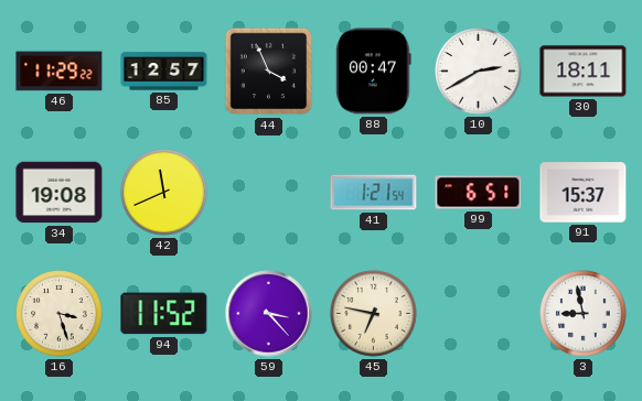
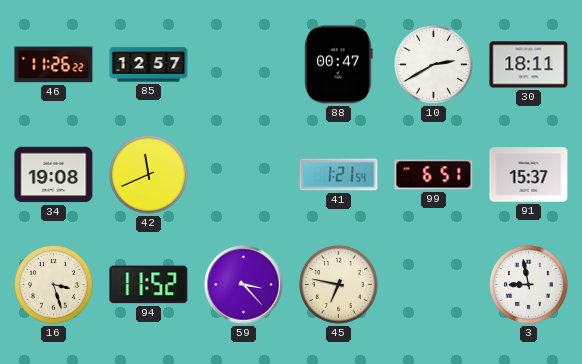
46: 11:29 -> 11:26 (54, 65)
44: 3:56 -> none (269, 72)
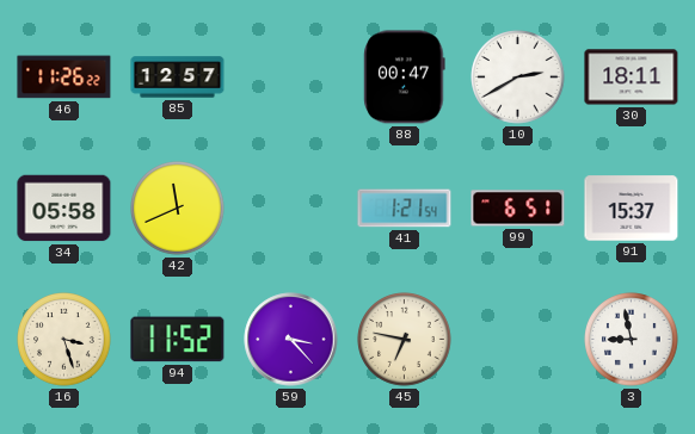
34: 19:08 -> 05:58 (64, 209)
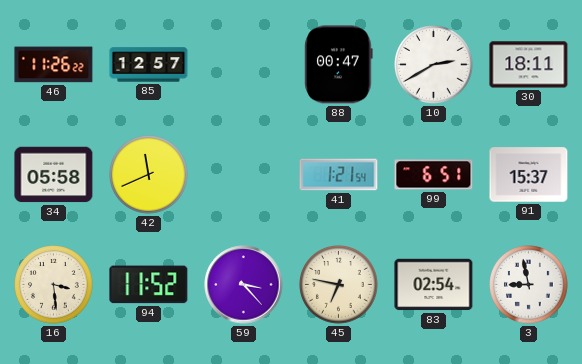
16: 3:27 -> 3:29 (54, 285)
83: none -> 02:54 (434, 285)
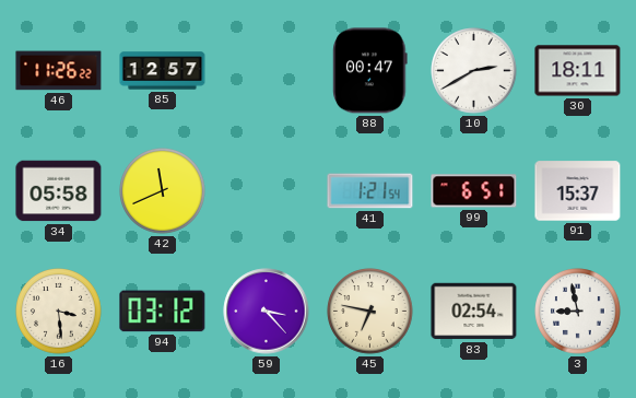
94: 11:52 -> 03:12 (163, 312)
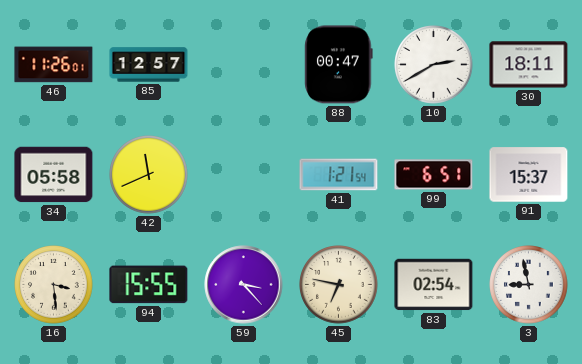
46: 11:26:22 -> 11:26:01 (54, 65)
94: 03:12 -> 15:55 (149, 285)
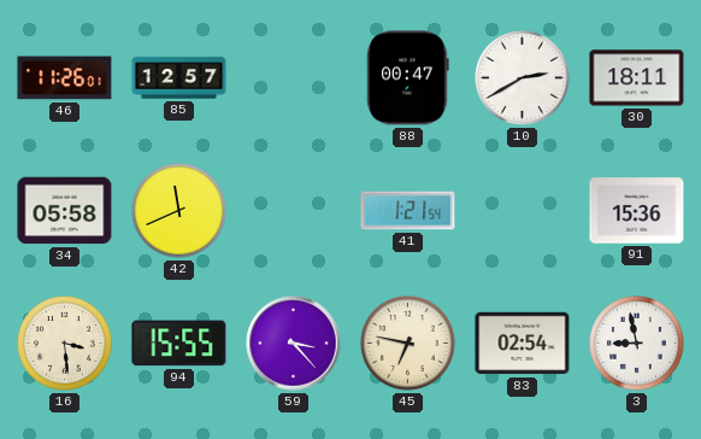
99: 6:51 -> none (434, 175)
91: 15:37 -> 15:36 (637, 211)
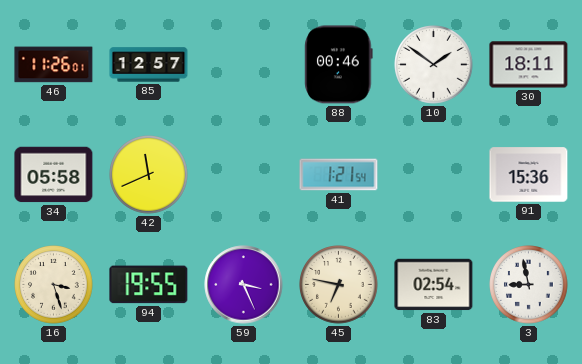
88: 00:47 -> 00:46 (339, 65)
10: 2:40 -> 1:51 (434, 65)
16: 3:29 -> 3:27 (54, 285)
94: 15:55 -> 19:55 (149, 285)
59: 3:23 -> 3:26 (244, 285)
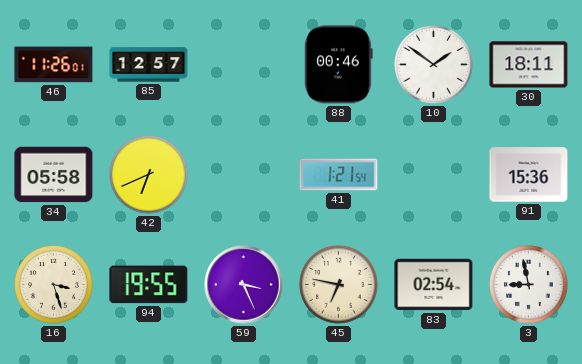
42: 11:41 -> 6:41 (149, 175)
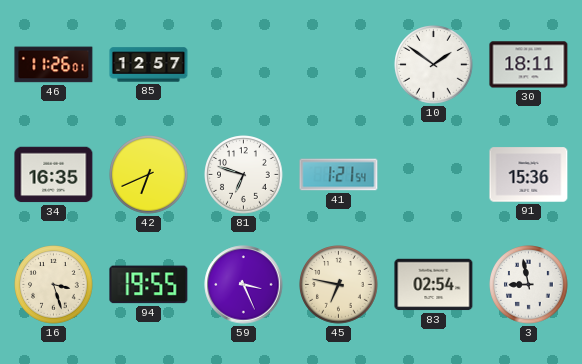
88: 00:46 -> none (339, 65)
34: 05:58 -> 16:35 (54, 175)
81: none -> 6:48 (244, 175)
